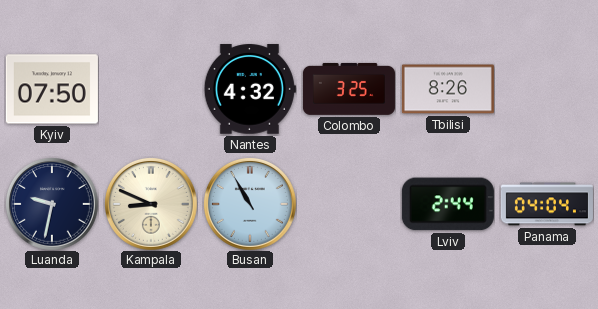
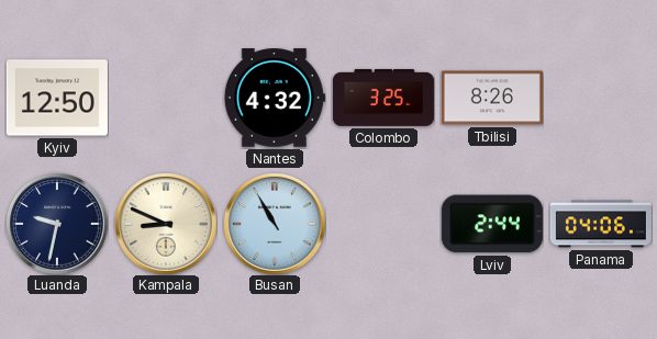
Kyiv: 07:50 -> 12:50 (57, 98)
Panama: 04:04 -> 04:06 (601, 224)
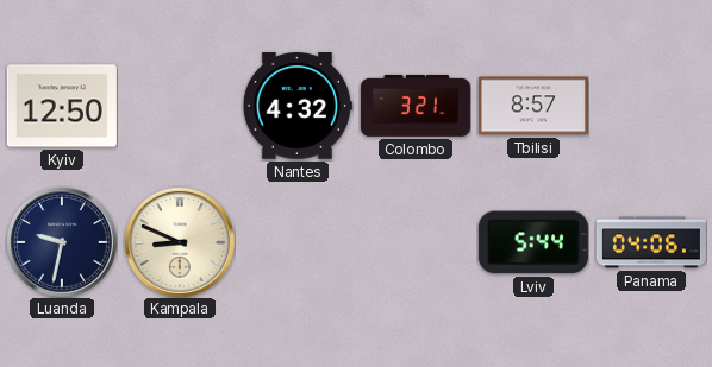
Colombo: 3:25 -> 3:21 (416, 106)
Tbilisi: 8:26 -> 8:57 (533, 106)
Busan: 10:55 -> none (275, 224)
Lviv: 2:44 -> 5:44 (533, 242)
